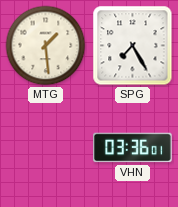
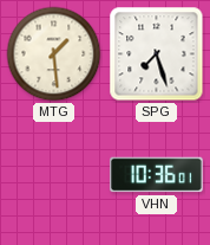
SPG: 7:25 -> 7:27 (157, 54)
VHN: 03:36 -> 10:36 (157, 175)
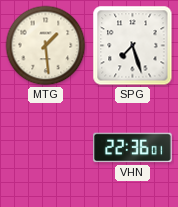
VHN: 10:36 -> 22:36 (133, 148)
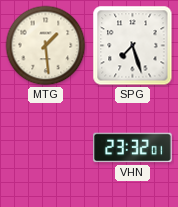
VHN: 22:36 -> 23:32 (133, 148)
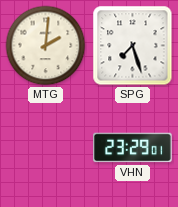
MTG: 1:29 -> 2:01 (46, 46)
VHN: 23:32 -> 23:29 (133, 148)
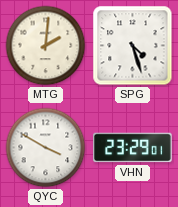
SPG: 7:27 -> 4:27 (133, 46)
QYC: none -> 3:50 (46, 148)
